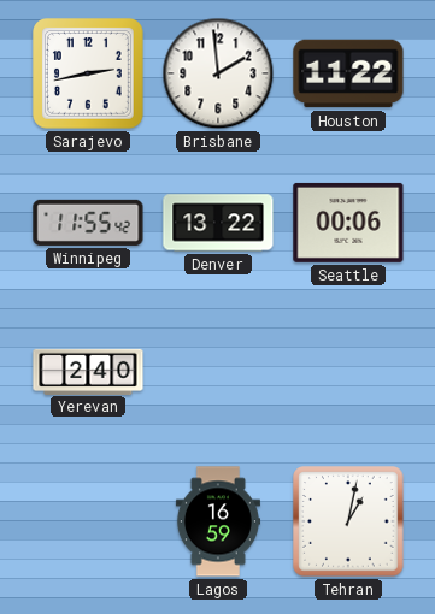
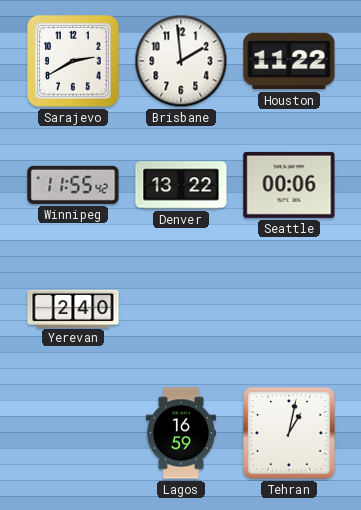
Sarajevo: 2:43 -> 2:40 (74, 62)
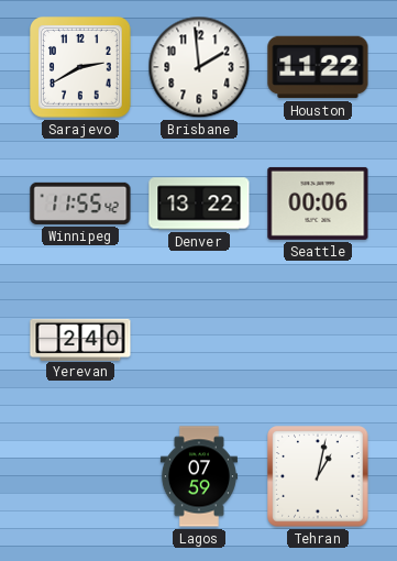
Lagos: 16:59 -> 07:59 (199, 476)
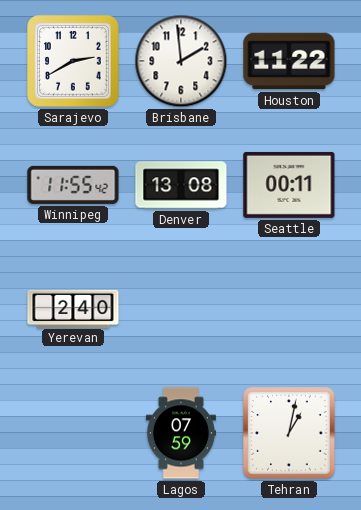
Denver: 13:22 -> 13:08 (181, 185)
Seattle: 00:06 -> 00:11 (289, 185)
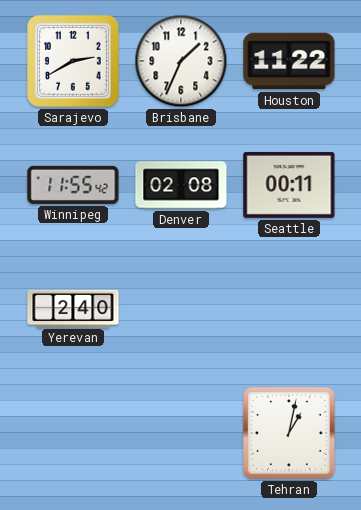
Brisbane: 1:59 -> 1:34 (181, 61)
Denver: 13:08 -> 02:08 (181, 185)
Lagos: 07:59 -> none (181, 433)
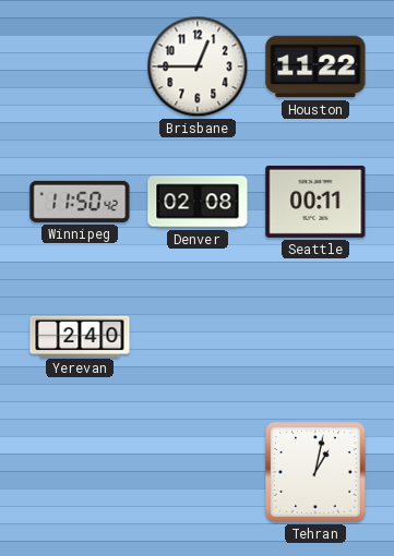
Sarajevo: 2:40 -> none (74, 62)
Brisbane: 1:34 -> 12:45 (198, 67)
Winnipeg: 11:55 -> 11:50 (80, 202)
